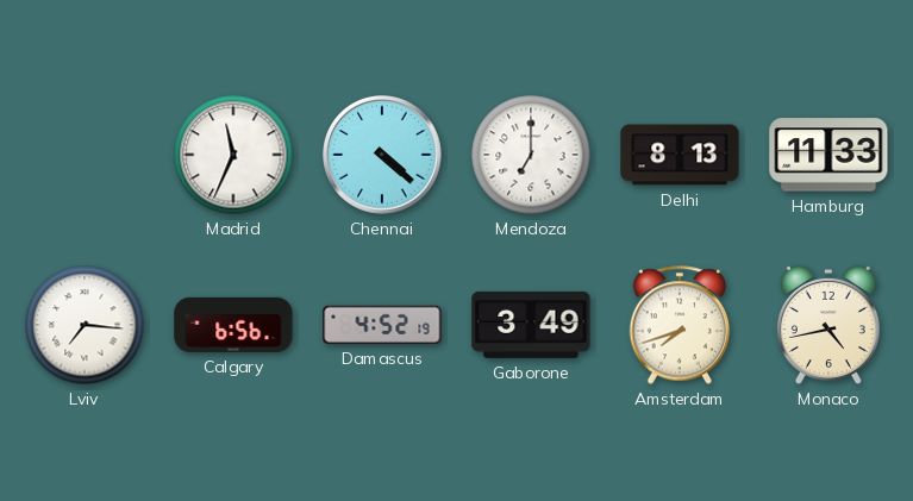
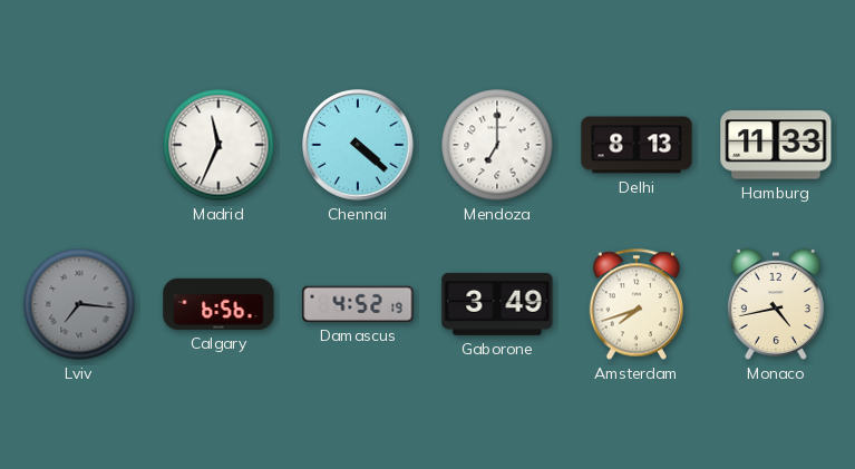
Lviv dial: white -> grey (79, 304)
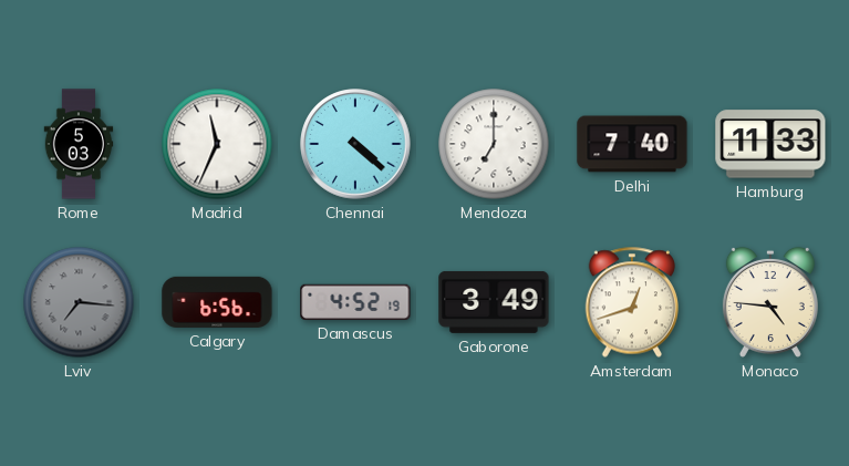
Rome: none -> 5:03 (79, 144)
Delhi: 8:13 -> 7:40 (632, 144)
Amsterdam: 7:42 -> 12:42 (632, 302)
Monaco: 4:43 -> 4:46 (770, 302)
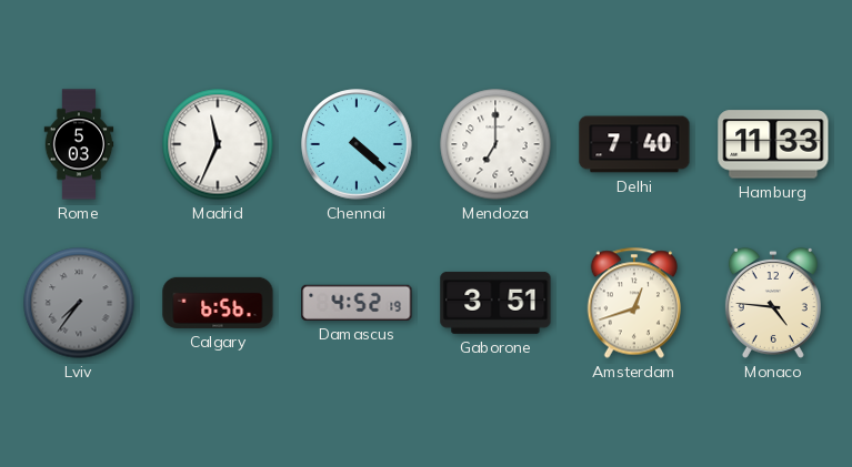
Lviv: 7:16 -> 7:36 (79, 303)
Gaborone: 3:49 -> 3:51 (495, 303)
